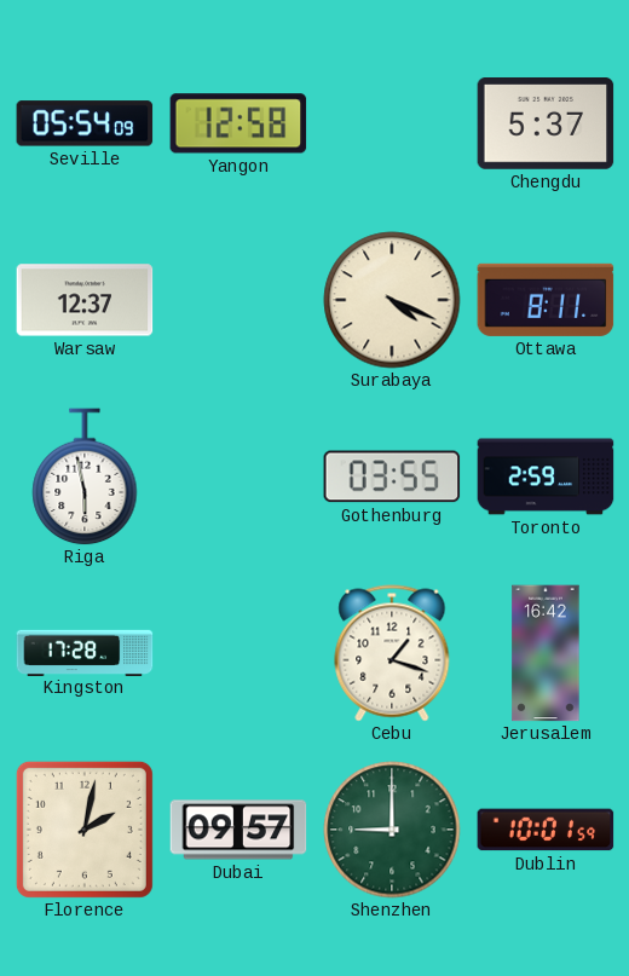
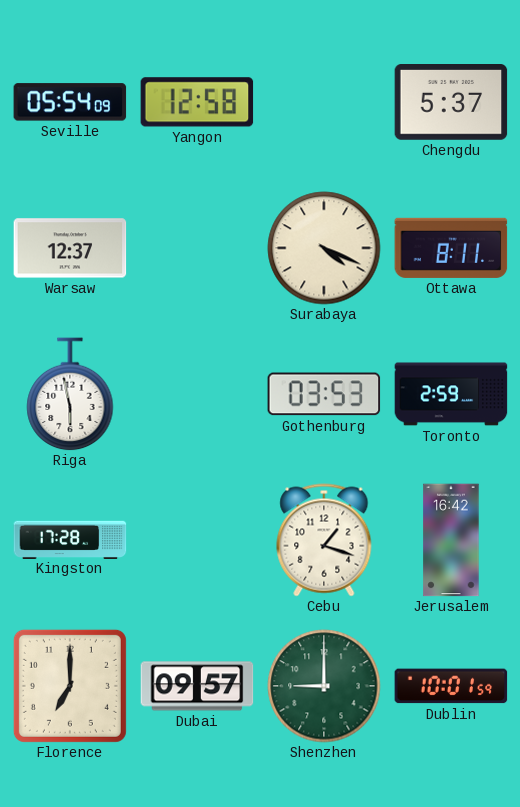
Gothenburg: 03:55 -> 03:53 (324, 394)
Florence: 2:02 -> 7:00 (70, 686)
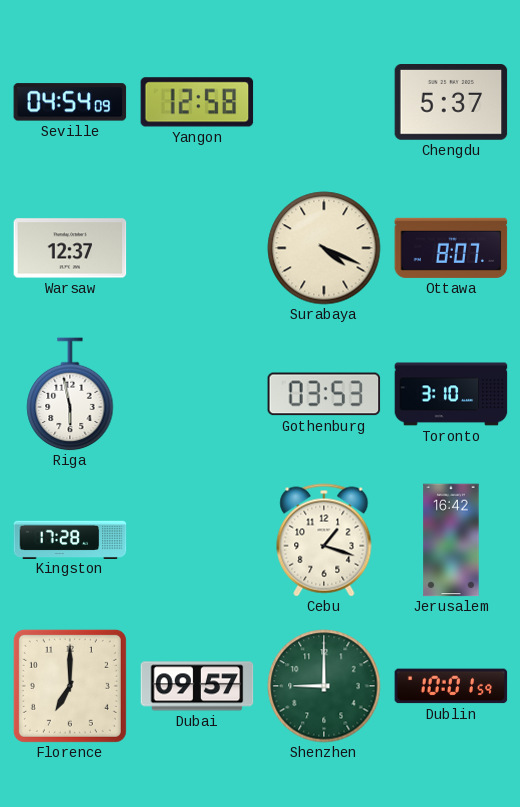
Seville: 05:54 -> 04:54 (70, 102)
Ottawa: 8:11 -> 8:07 (451, 248)
Toronto: 2:59 -> 3:10 (451, 394)
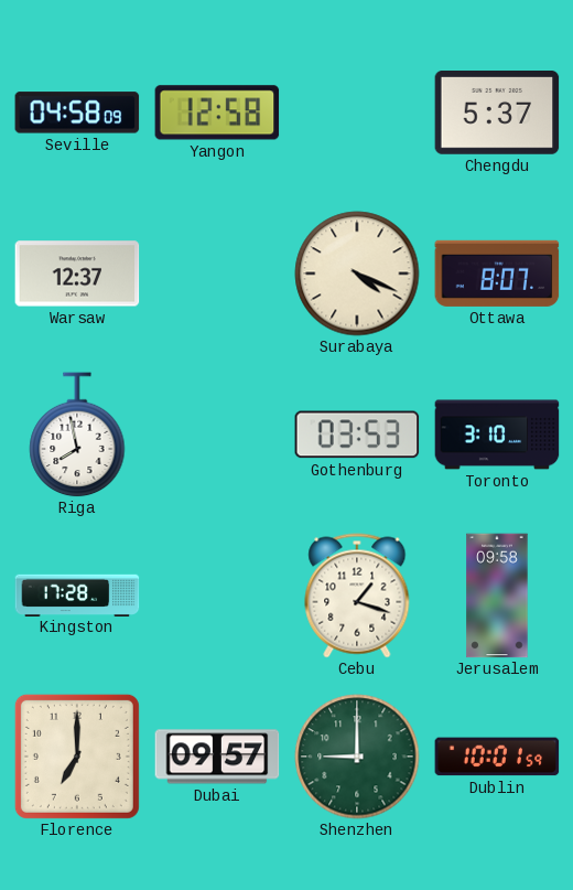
Seville: 04:54 -> 04:58 (77, 112)
Riga: 5:58 -> 7:58 (77, 435)
Jerusalem: 16:42 -> 09:58 (497, 596)
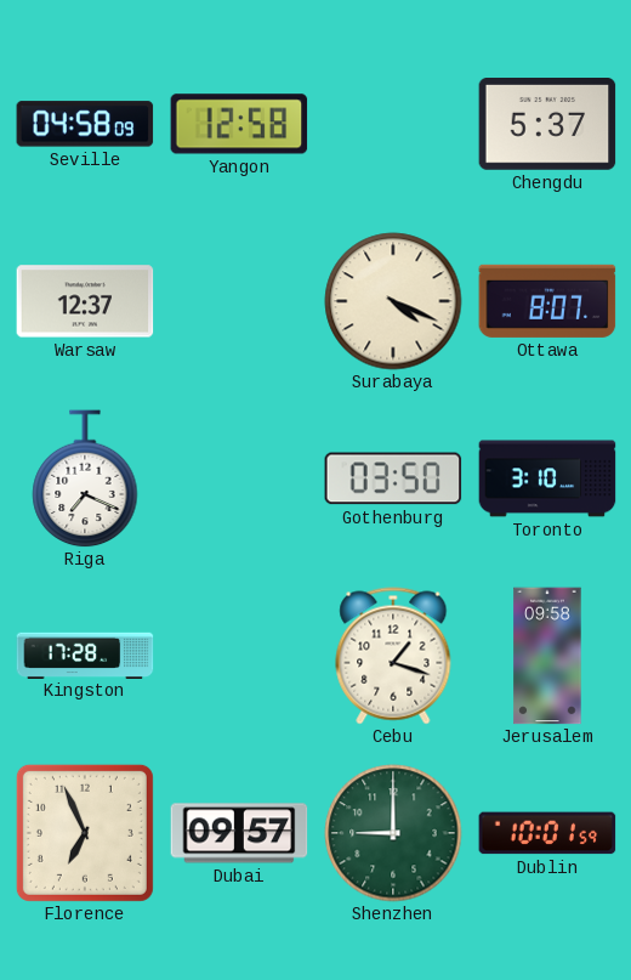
Riga: 7:58 -> 7:19 (85, 478)
Gothenburg: 03:53 -> 03:50 (393, 478)
Florence: 7:00 -> 6:56 (85, 833)
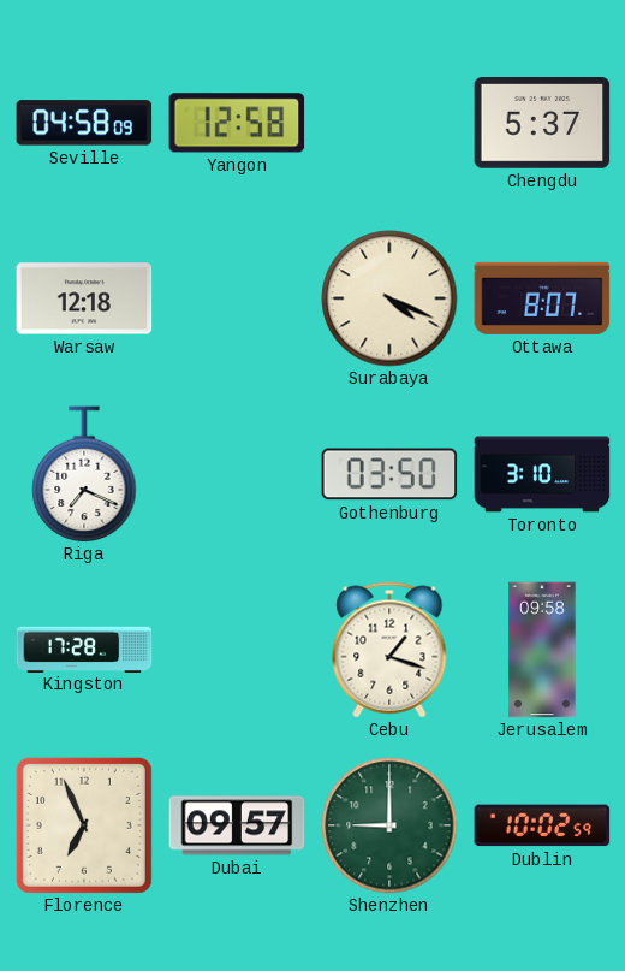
Warsaw: 12:37 -> 12:18 (84, 298)
Dublin: 10:01 -> 10:02 (542, 825)
